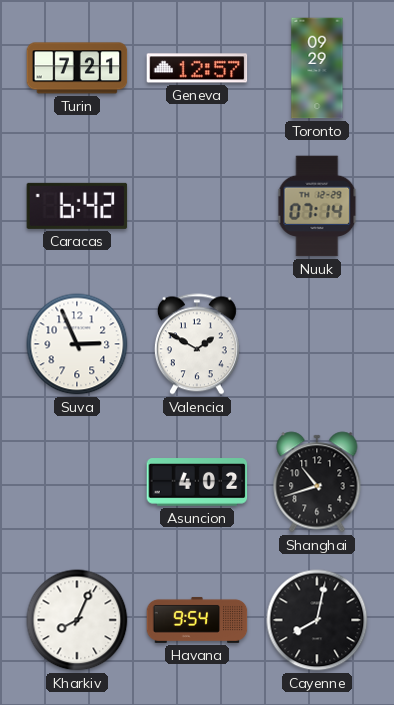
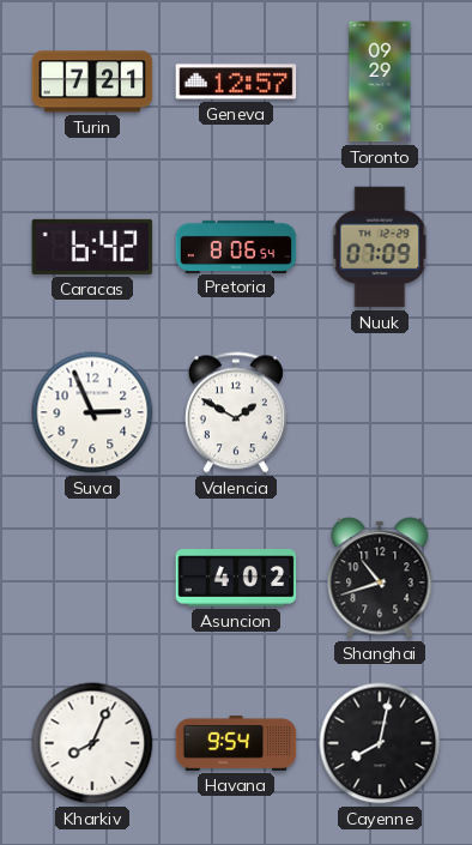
Pretoria: none -> 8:06 (236, 246)
Nuuk: 07:14 -> 07:09 (380, 247)
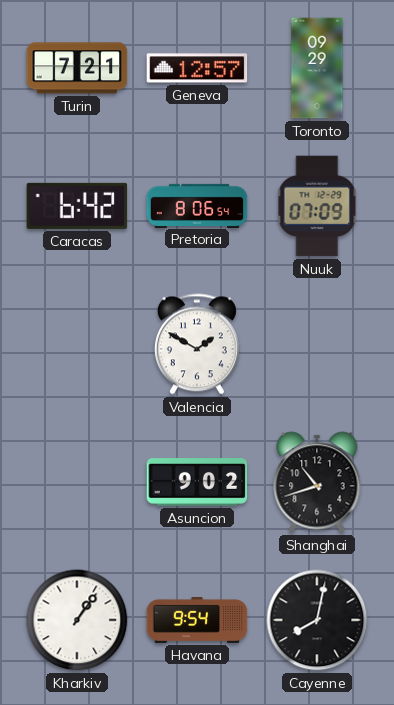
Suva: 2:56 -> none (92, 412)
Asuncion: 4:02 -> 9:02 (197, 482)
Kharkiv: 8:04 -> 1:06 (77, 620)
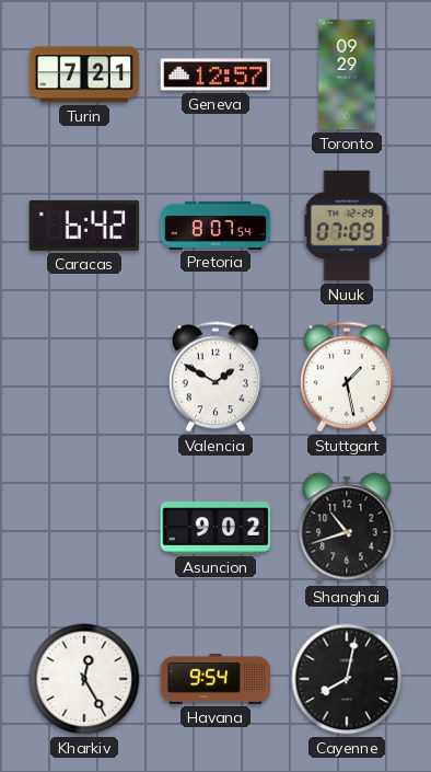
Pretoria: 8:06 -> 8:07 (215, 224)
Stuttgart: none -> 1:28 (347, 377)
Kharkiv: 1:06 -> 12:25 (84, 679)
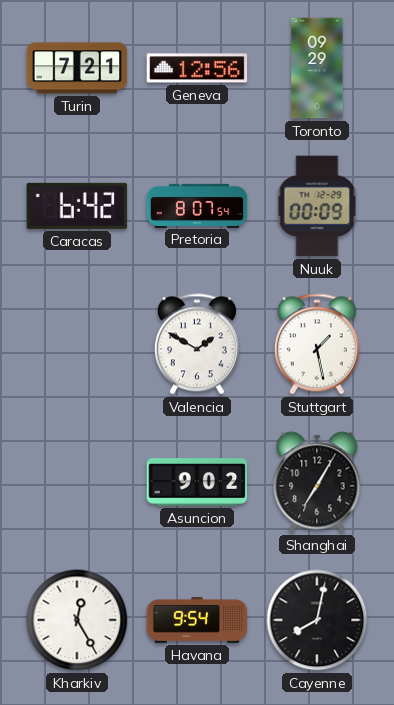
Geneva: 12:57 -> 12:56 (197, 68)
Nuuk: 07:09 -> 00:09 (317, 206)
Shanghai: 10:42 -> 7:05 (317, 482)
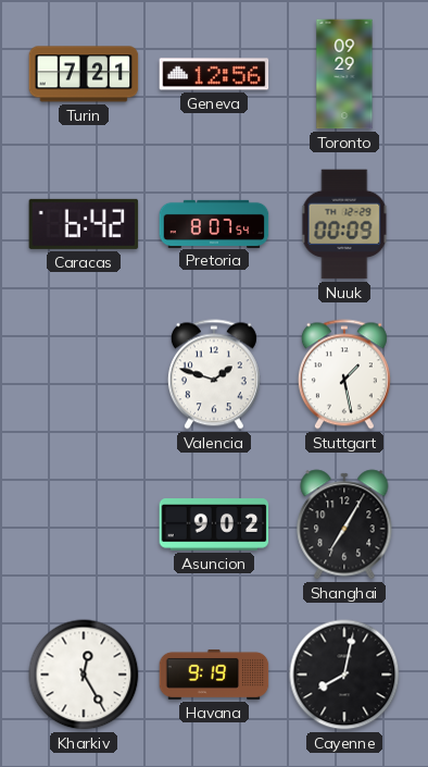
Valencia: 1:50 -> 1:48 (214, 374)
Havana: 9:54 -> 9:19 (214, 675)
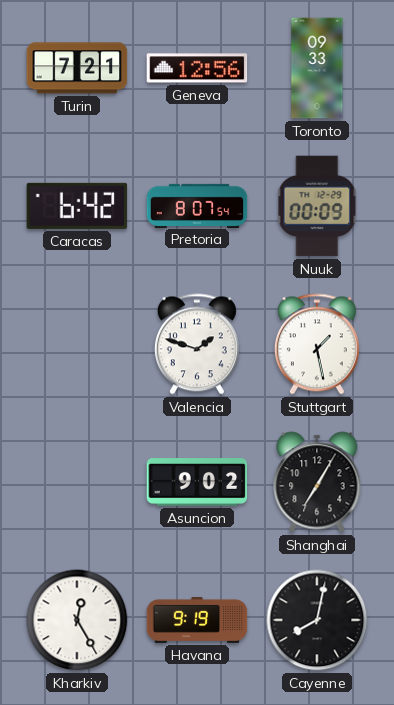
Toronto: 09:29 -> 09:33 (317, 68)
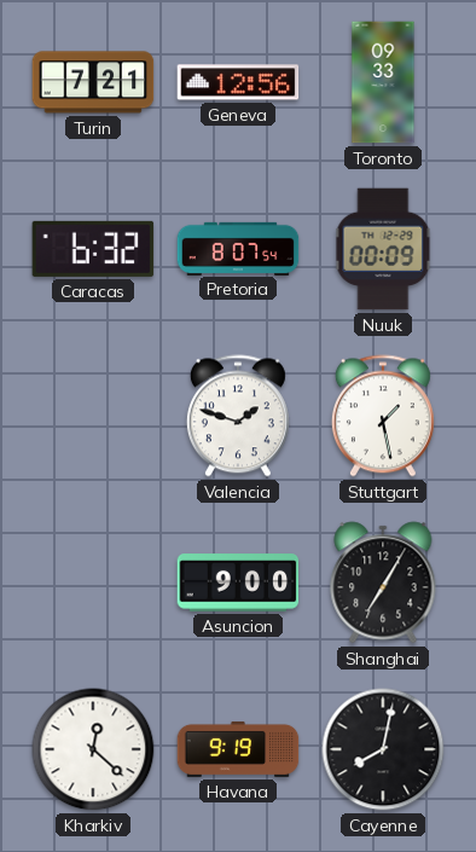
Caracas: 6:42 -> 6:32 (93, 249)
Asuncion: 9:02 -> 9:00 (238, 583)
Kharkiv: 12:25 -> 12:22 (93, 749)
